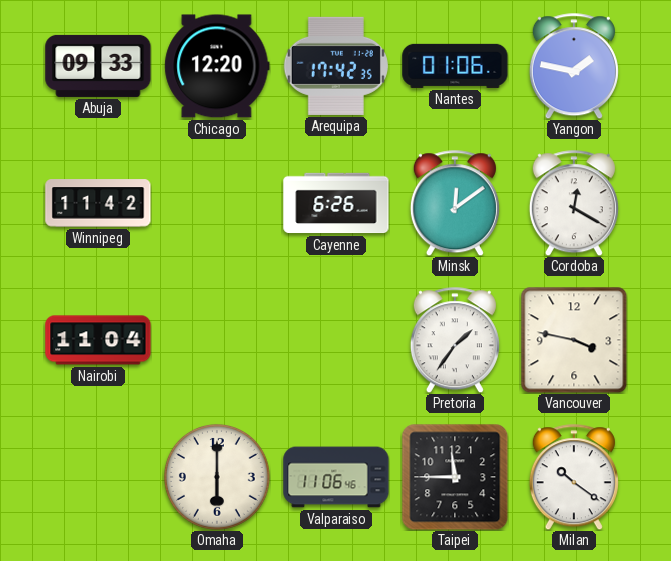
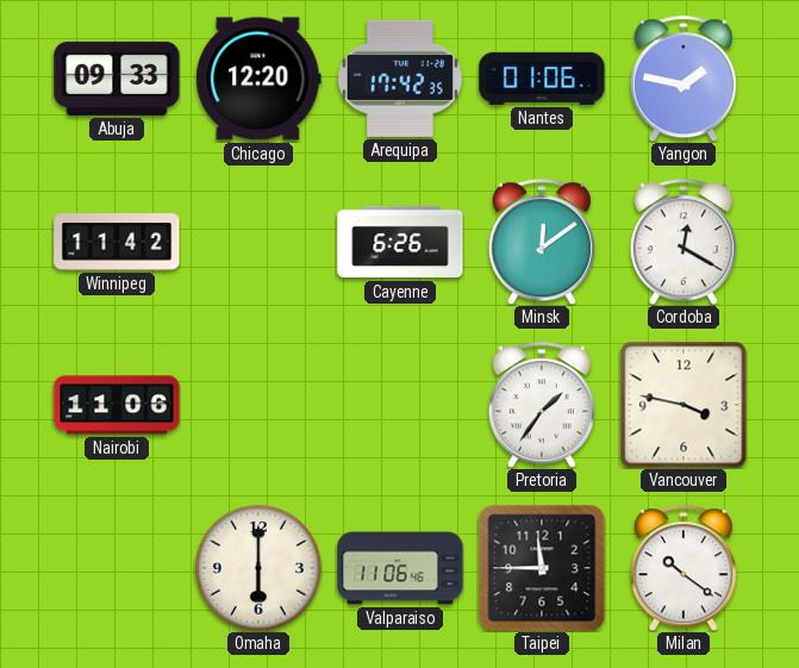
Nairobi: 11:04 -> 11:06 (117, 405)
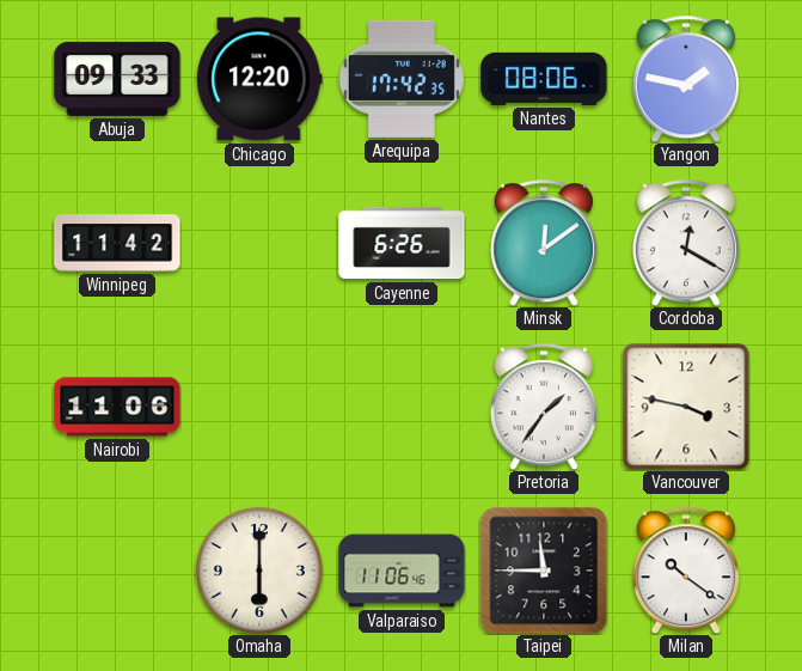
Nantes: 01:06 -> 08:06 (544, 79)
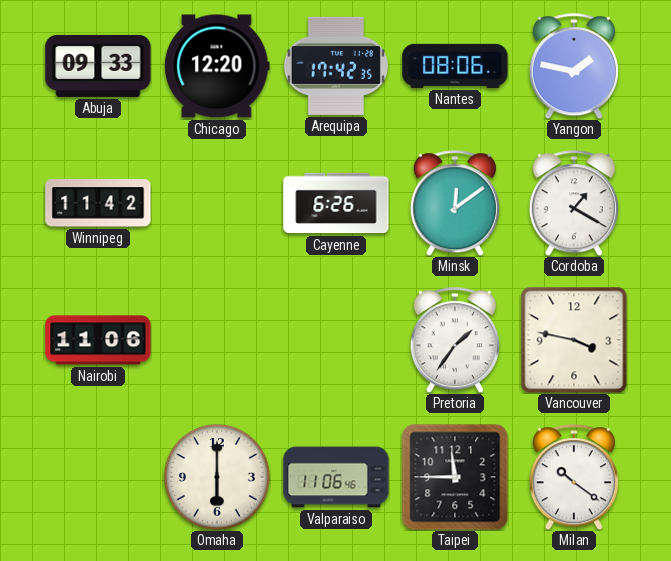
Cordoba: 12:20 -> 1:20 (574, 203)
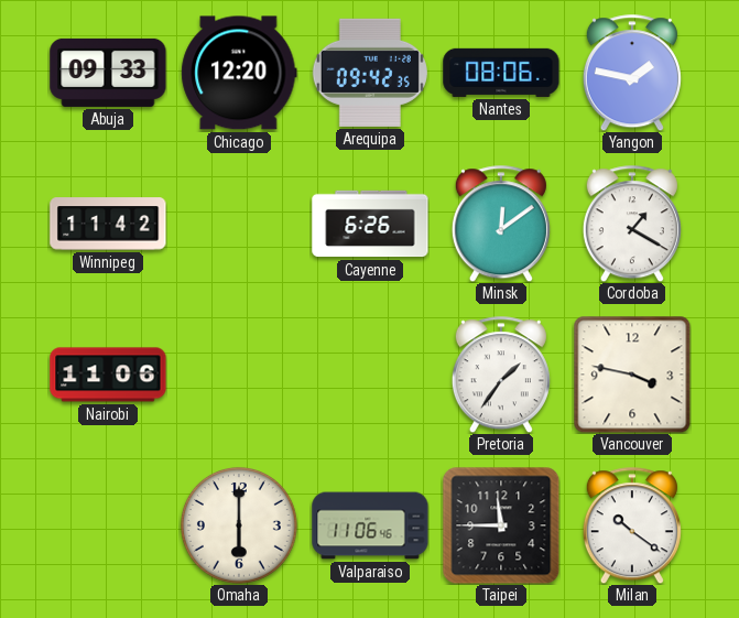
Arequipa: 17:42 -> 09:42 (370, 73)
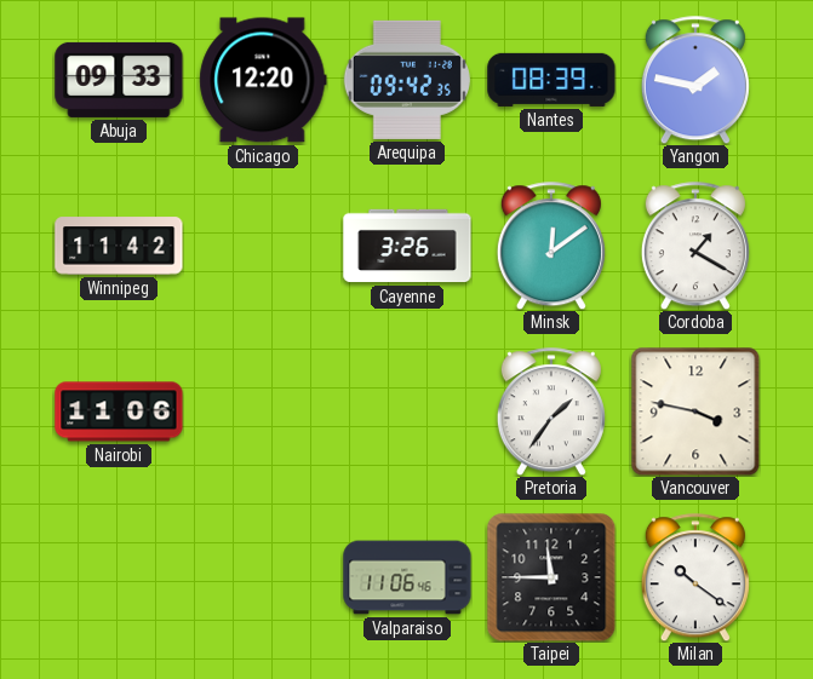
Nantes: 08:06 -> 08:39 (551, 80)
Cayenne: 6:26 -> 3:26 (407, 246)
Omaha: 6:00 -> none (239, 525)
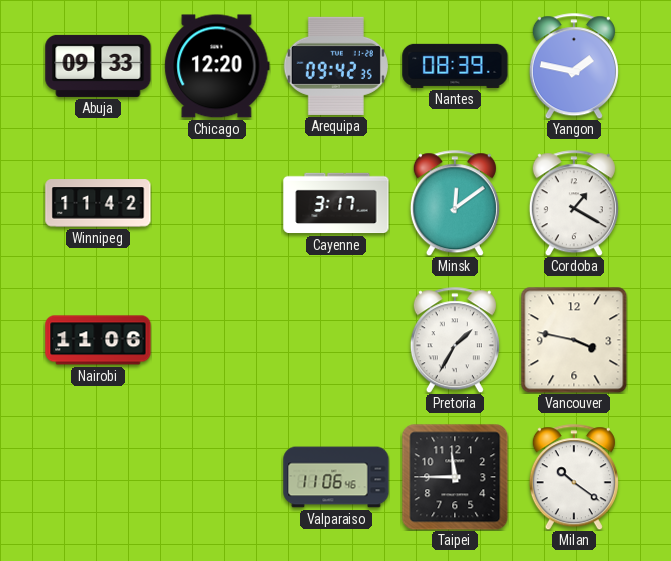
Cayenne: 3:26 -> 3:17 (336, 203)
Pretoria: 1:36 -> 1:35 (455, 340)
